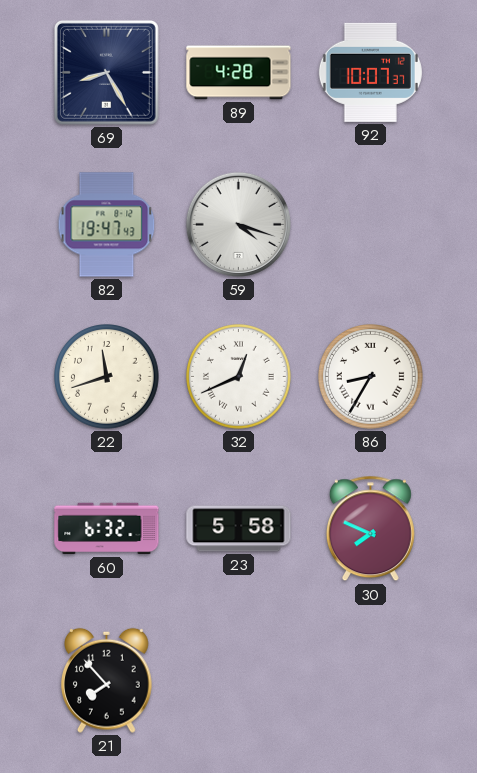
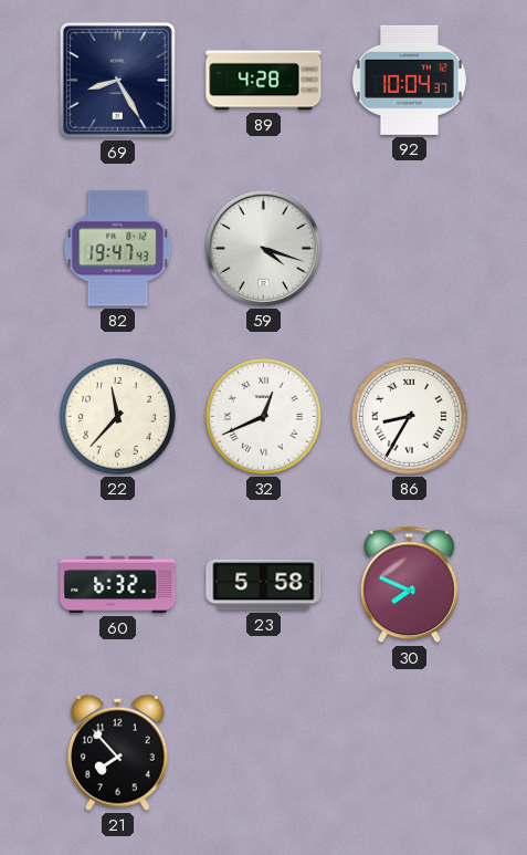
92: 10:07 -> 10:04 (409, 80)
22: 11:42 -> 11:37 (118, 417)
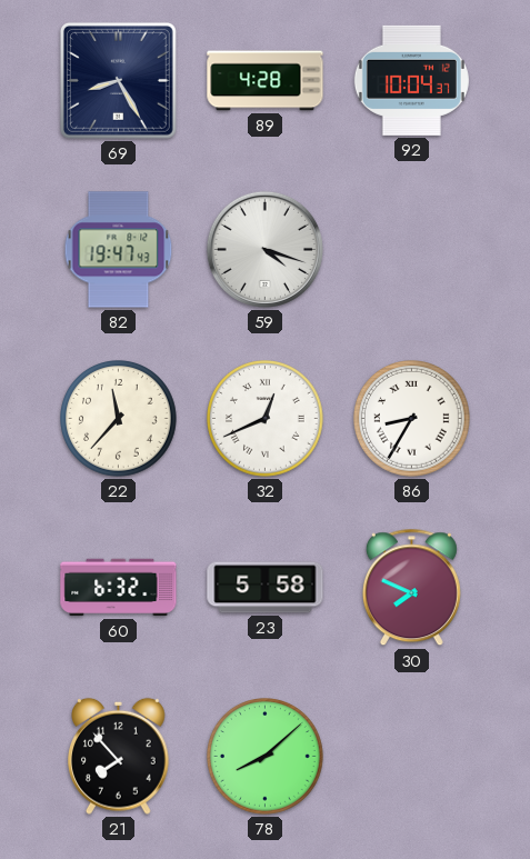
78: none -> 8:08 (266, 757)
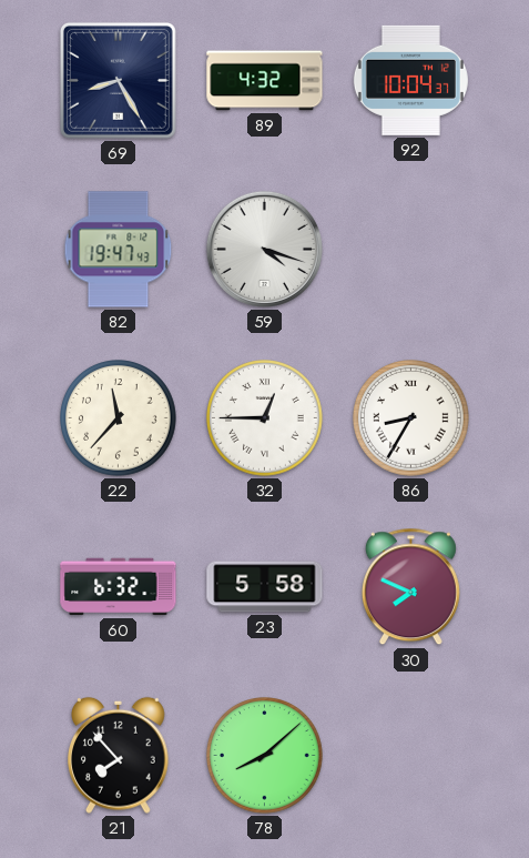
89: 4:28 -> 4:32 (265, 81)
32: 12:41 -> 12:45 (265, 418)
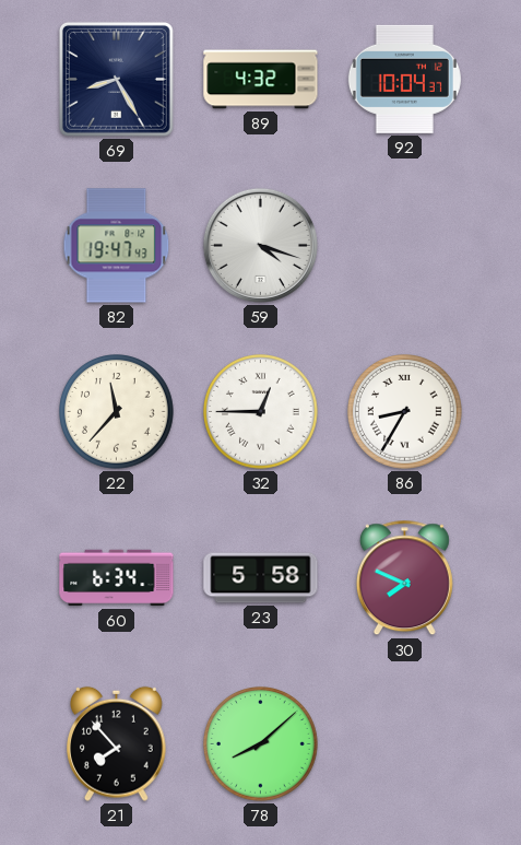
60: 6:32 -> 6:34 (117, 578)
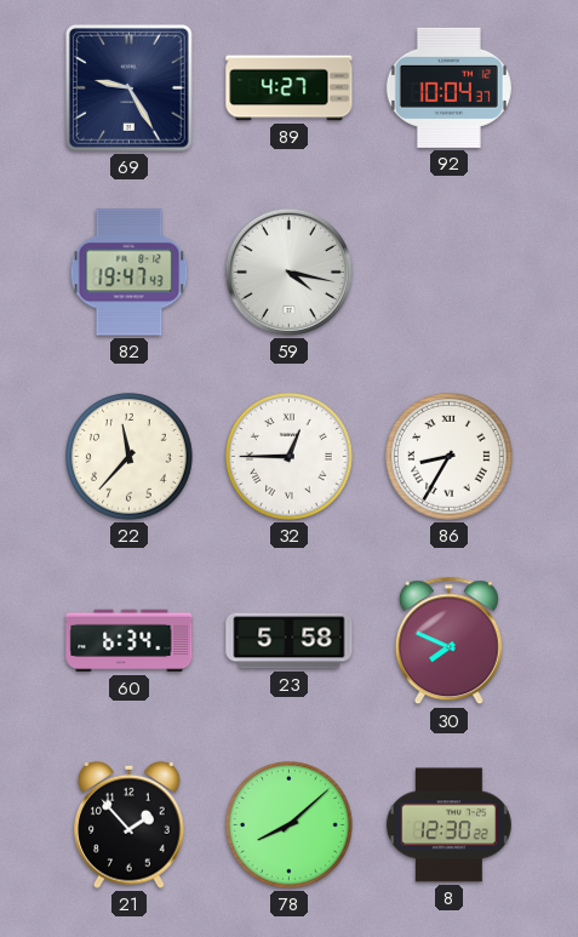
69: 8:25 -> 9:25 (128, 87)
89: 4:32 -> 4:27 (290, 88)
59: 4:18 -> 4:17 (288, 272)
21: 7:53 -> 1:53 (130, 824)
8: none -> 12:30 (448, 825)
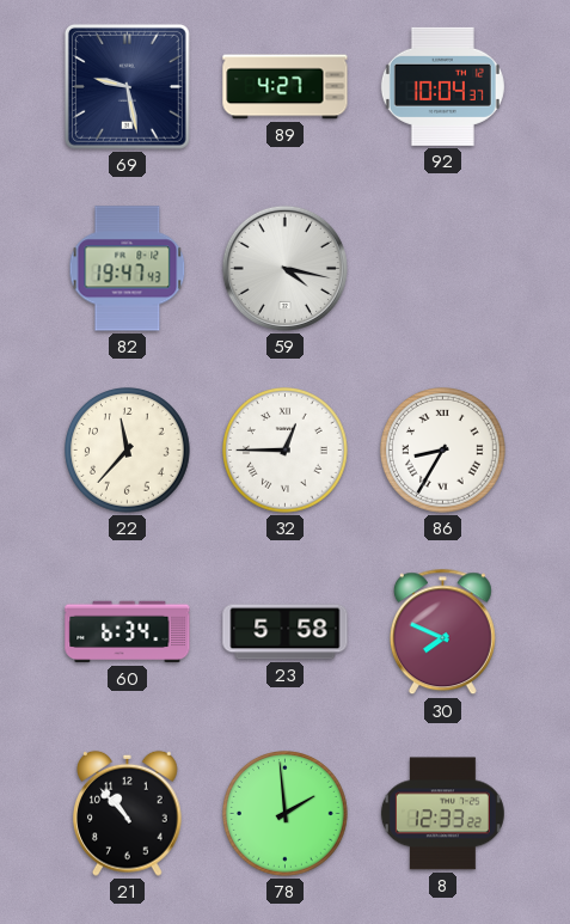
69: 9:25 -> 9:28 (127, 86)
21: 1:53 -> 10:53 (128, 813)
78: 8:08 -> 1:59 (286, 814)
8: 12:30 -> 12:33 (442, 814)
